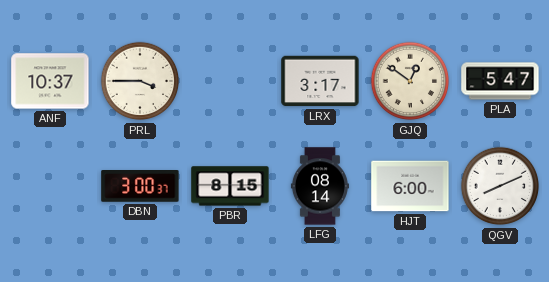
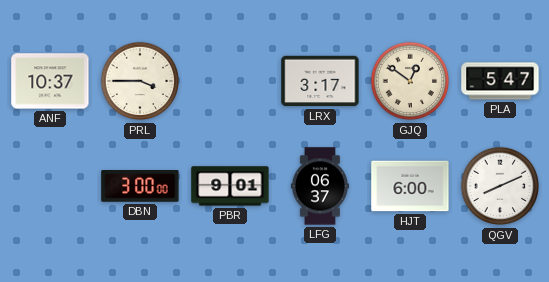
DBN: 3:00:37 -> 3:00:00 (140, 186)
PBR: 8:15 -> 9:01 (230, 186)
LFG: 08:14 -> 06:37 (320, 186)
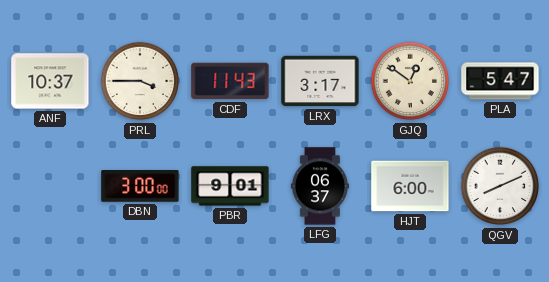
CDF: none -> 11:43 (230, 81)
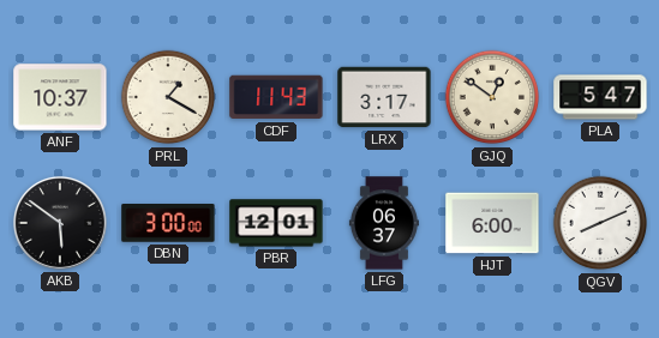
PRL: 3:45 -> 1:20 (168, 97)
AKB: none -> 5:51 (60, 223)
PBR: 9:01 -> 12:01 (276, 223)
